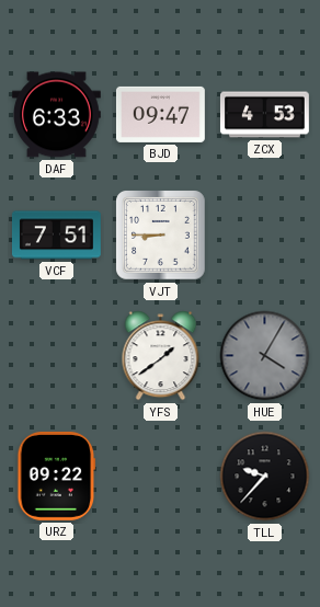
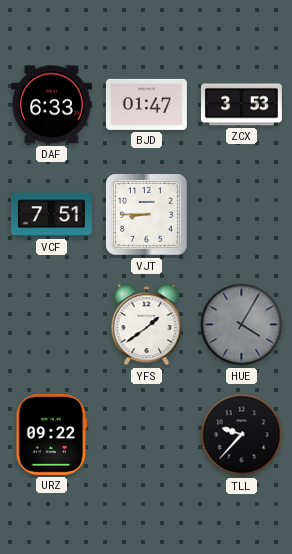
BJD: 09:47 -> 01:47 (146, 104)
ZCX: 4:53 -> 3:53 (241, 105)
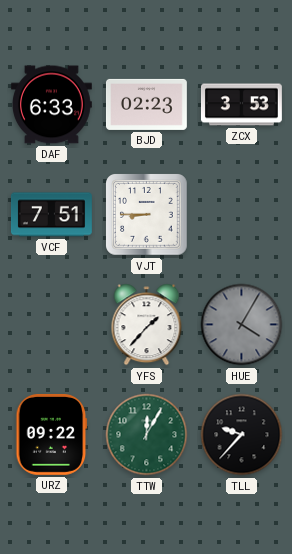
BJD: 01:47 -> 02:23 (146, 104)
YFS: 1:39 -> 1:37 (147, 325)
TTW: none -> 12:05 (147, 435)
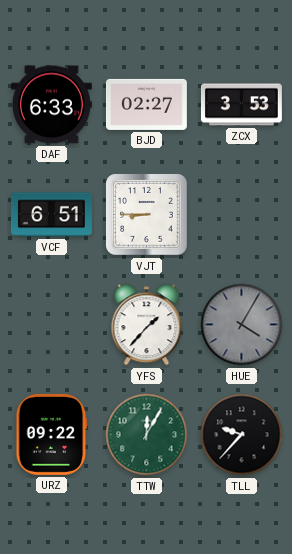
BJD: 02:23 -> 02:27 (146, 104)
VCF: 7:51 -> 6:51 (51, 215)
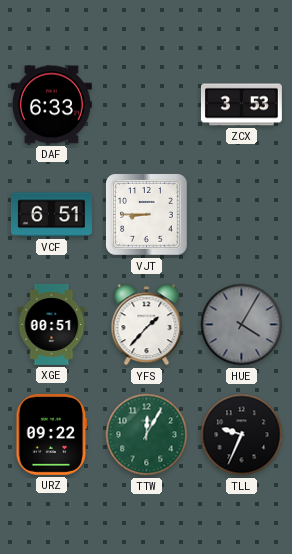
BJD: 02:27 -> none (146, 104)
XGE: none -> 00:51 (52, 325)
TLL: 9:37 -> 9:34 (242, 435)
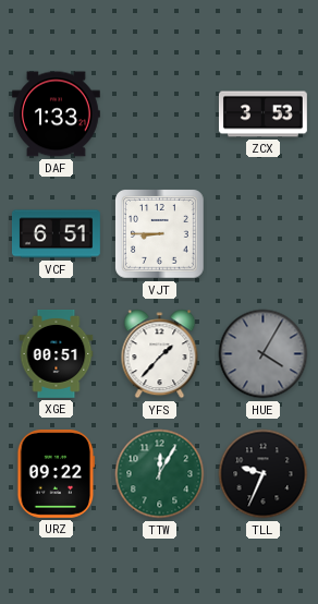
DAF: 6:33 -> 1:33 (56, 114)
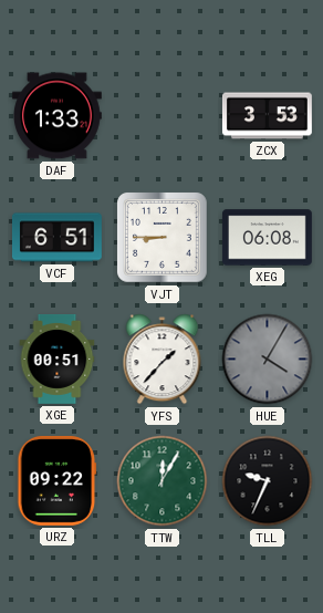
XEG: none -> 06:08 (267, 238)
